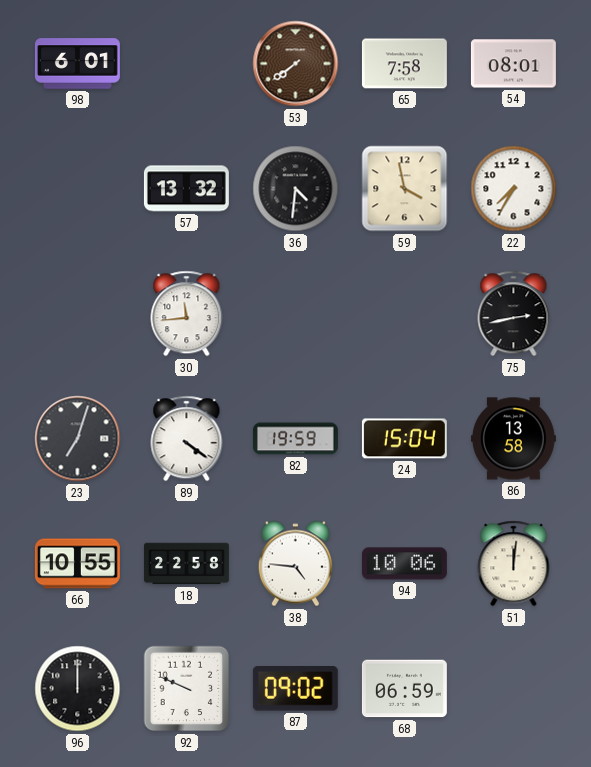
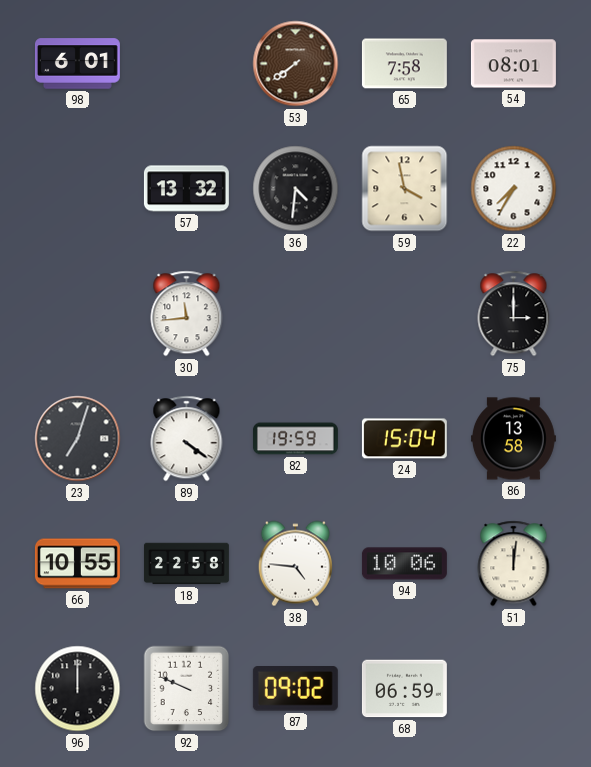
75: 2:43 -> 3:00 (514, 314)
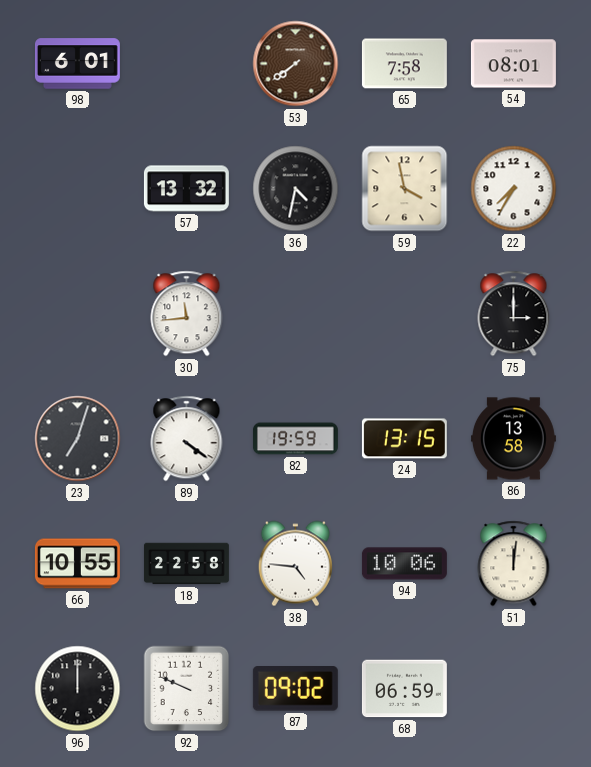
36: 4:31 -> 4:32 (296, 189)
24: 15:04 -> 13:15 (404, 439)
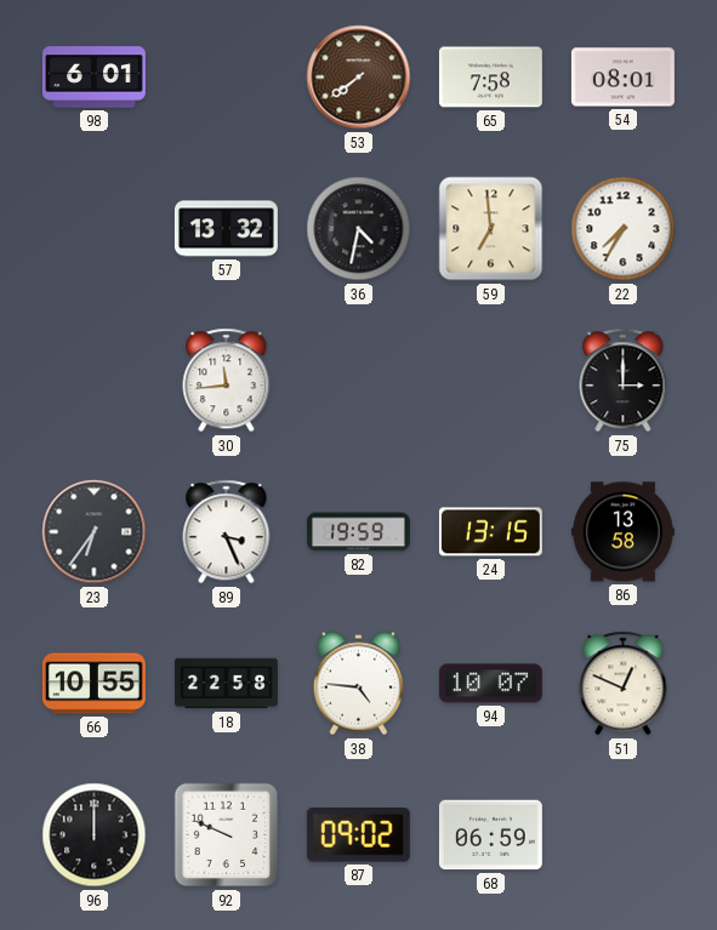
59: 3:58 -> 6:59 (491, 229)
23: 7:03 -> 6:36 (95, 532)
89: 4:21 -> 3:26 (227, 532)
94: 10:06 -> 10:07 (490, 684)
51: 12:01 -> 12:49 (624, 684)
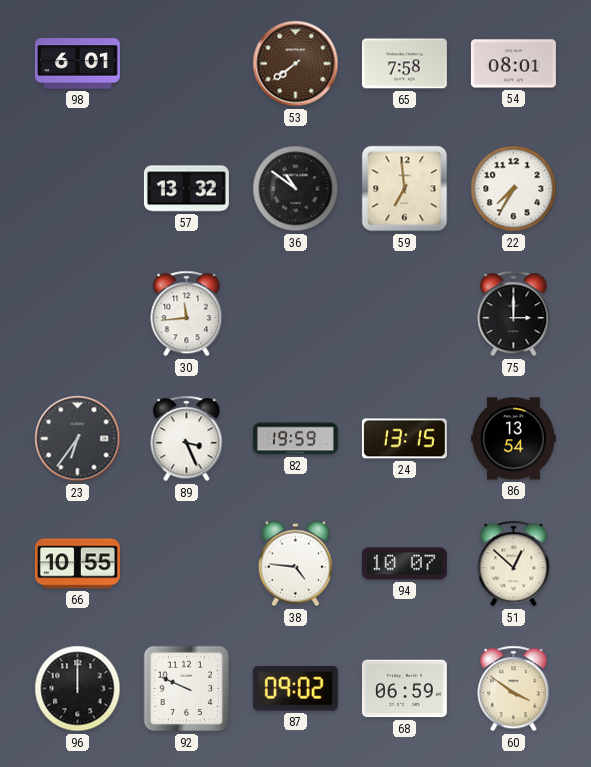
36: 4:32 -> 10:51 (296, 189)
86: 13:58 -> 13:54 (513, 439)
18: 22:58 -> none (226, 684)
51: 12:49 -> 12:52 (514, 564)
60: none -> 3:51 (514, 689)
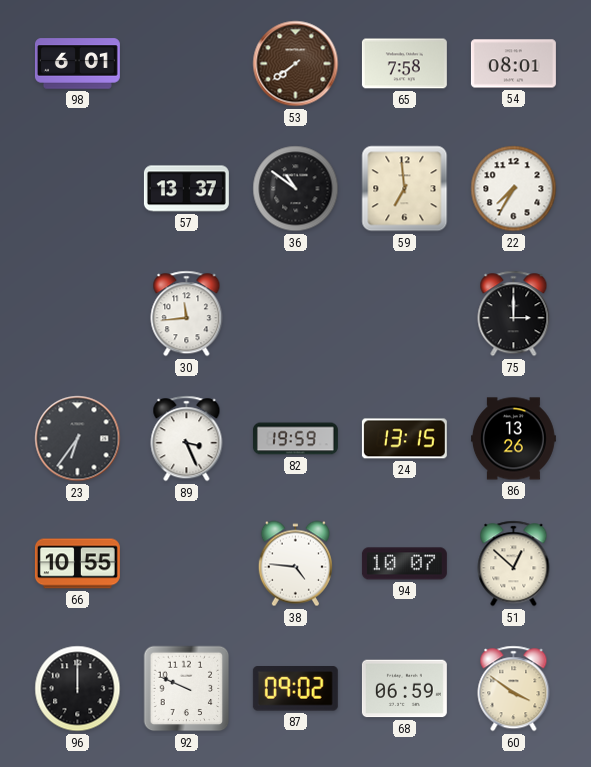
57: 13:32 -> 13:37 (186, 189)
86: 13:54 -> 13:26 (513, 439)
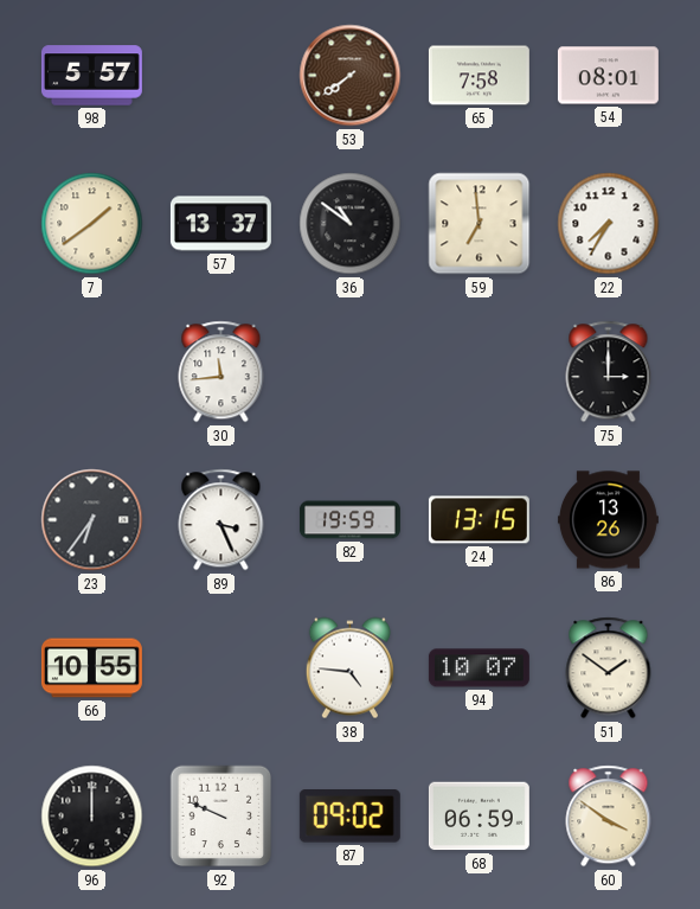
98: 6:01 -> 5:57 (91, 76)
7: none -> 1:39 (92, 224)
51: 12:52 -> 1:51 (609, 668)
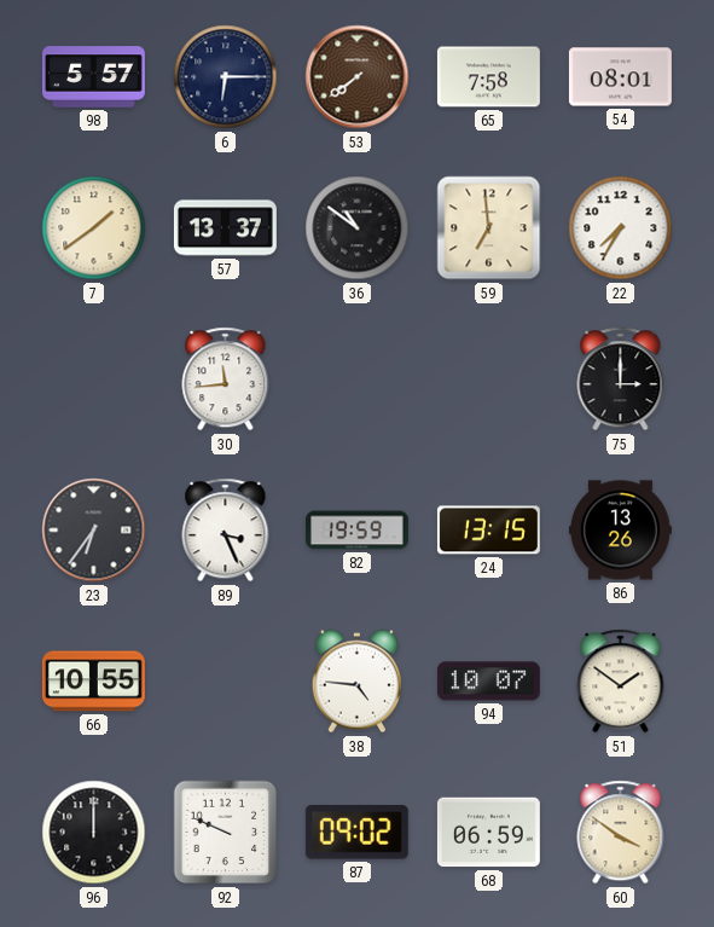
6: none -> 6:15 (226, 77)
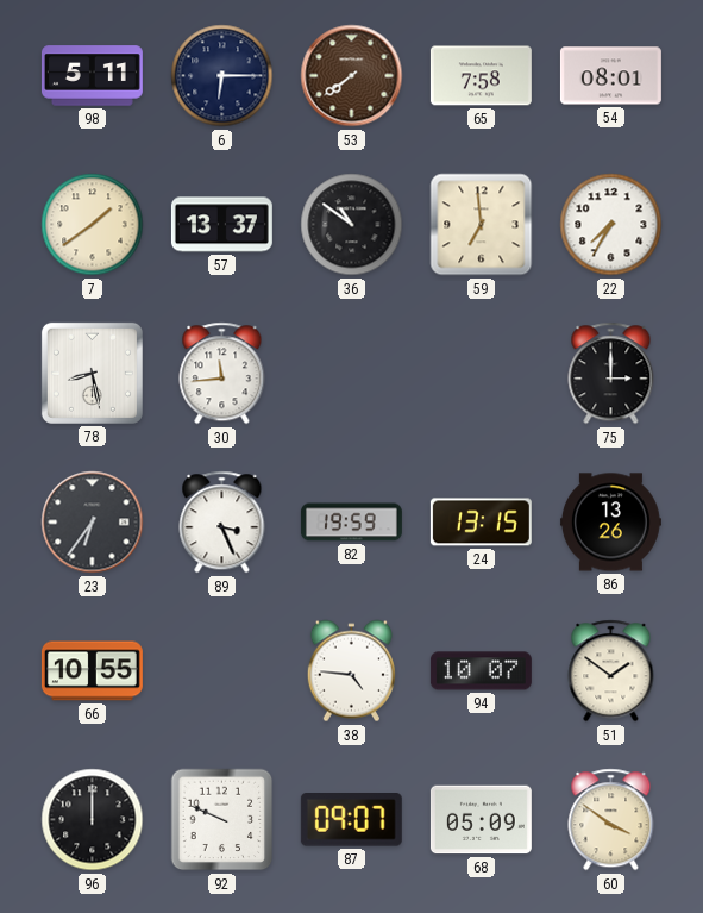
98: 5:57 -> 5:11 (92, 76)
78: none -> 8:28 (92, 373)
87: 09:02 -> 09:07 (351, 820)
68: 06:59 -> 05:09 (481, 820)
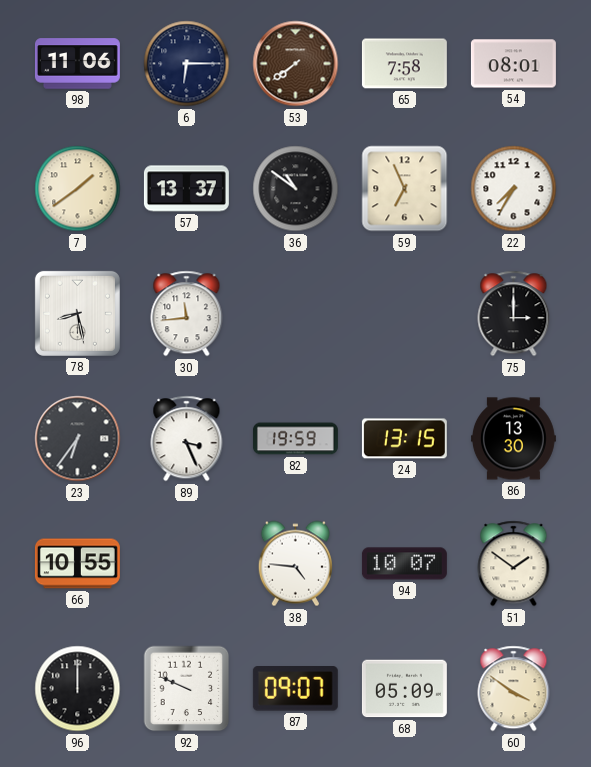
98: 5:11 -> 11:06 (77, 64)
59: 6:59 -> 6:56 (405, 189)
86: 13:26 -> 13:30 (513, 439)
